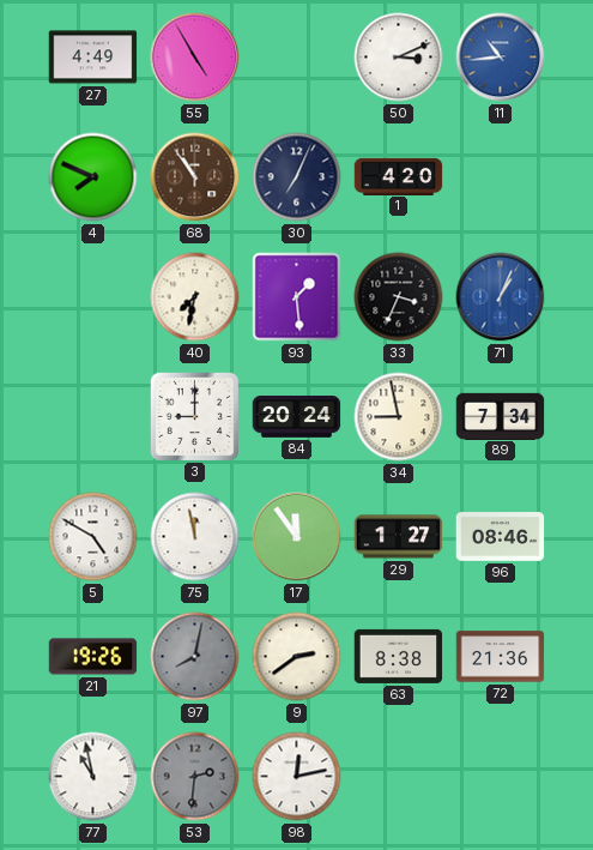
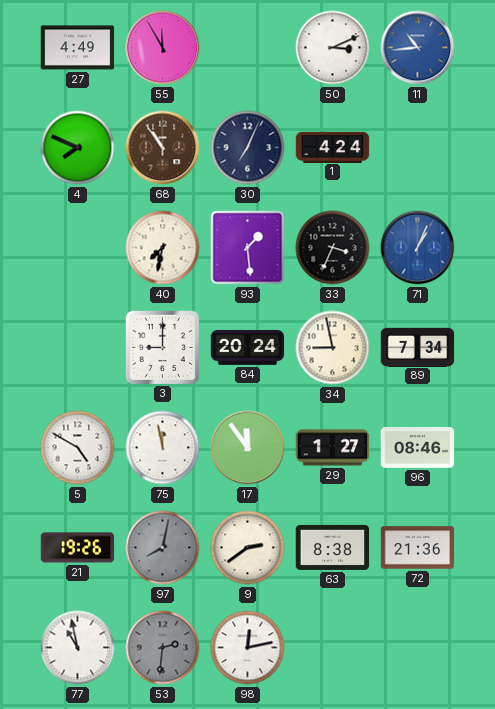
55: 4:55 -> 11:55 (163, 48)
1: 4:20 -> 4:24 (333, 147)
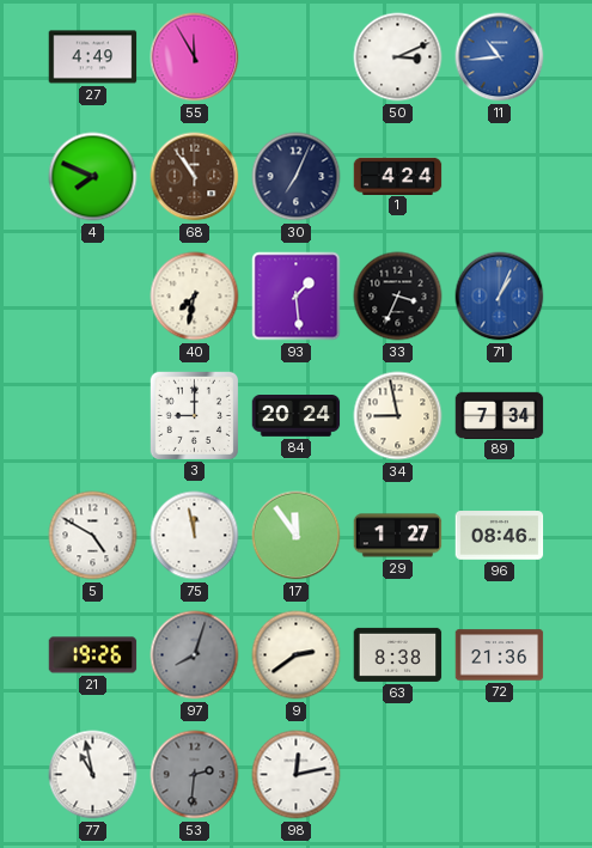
97: 8:02 -> 8:03 (195, 655)
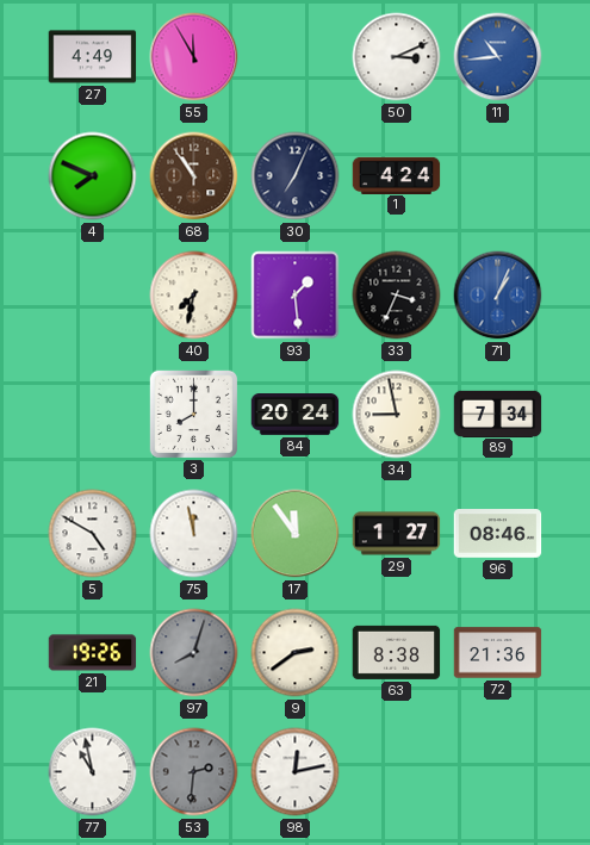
3: 9:00 -> 8:00 (193, 414)
